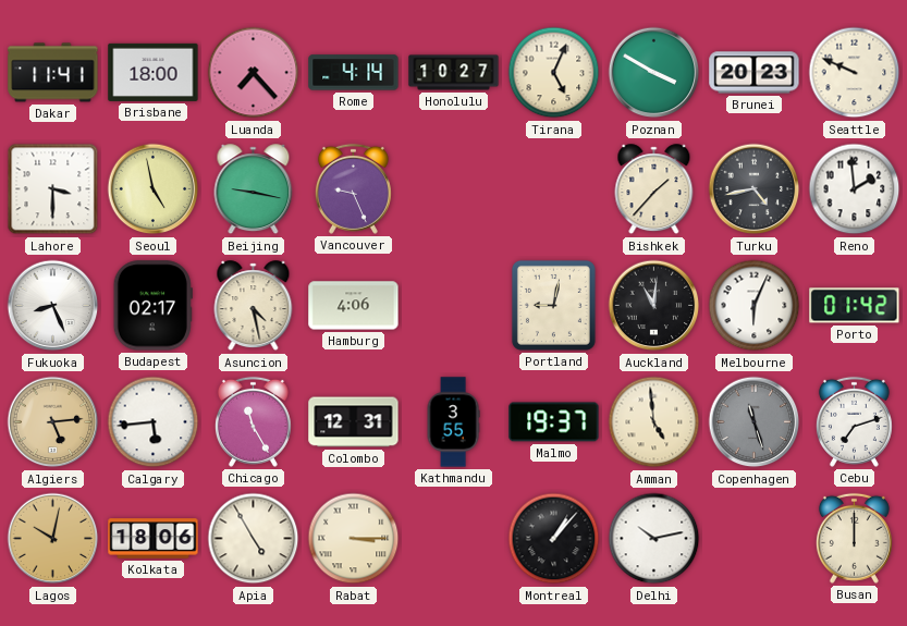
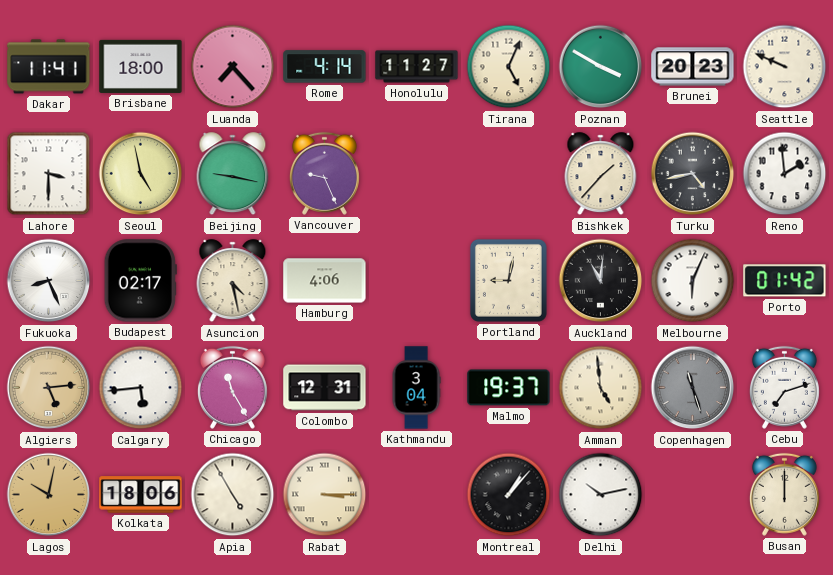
Honolulu: 10:27 -> 11:27 (417, 67)
Kathmandu: 3:55 -> 3:04 (416, 388)
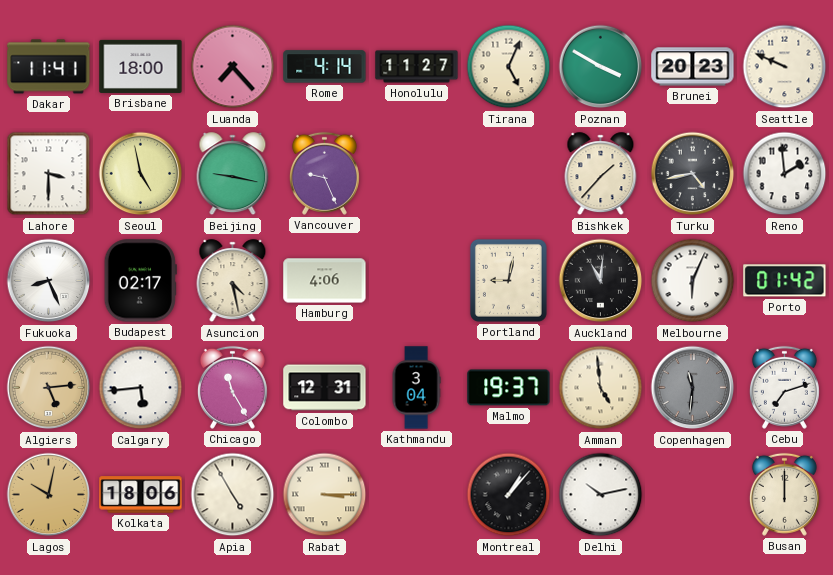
Copenhagen: 11:27 -> 11:31 (693, 388)
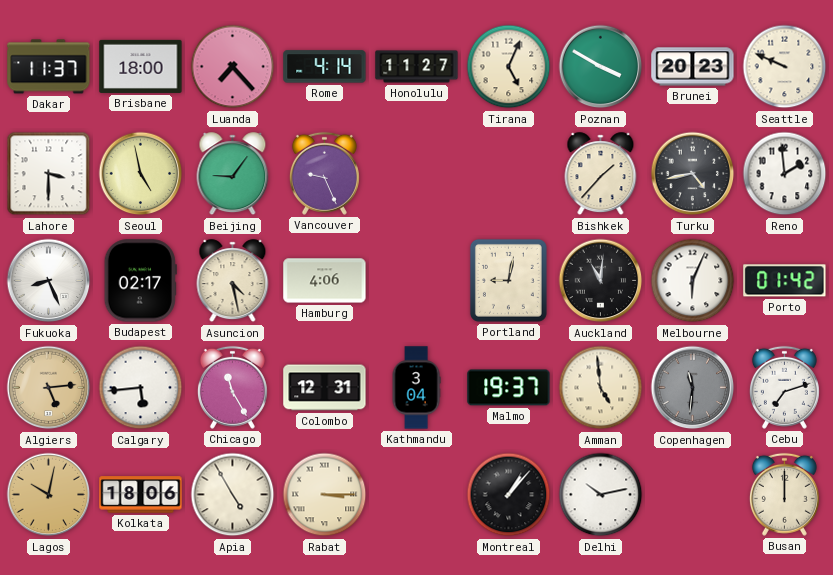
Dakar: 11:41 -> 11:37 (49, 67)
Beijing: 9:17 -> 9:06 (233, 174)
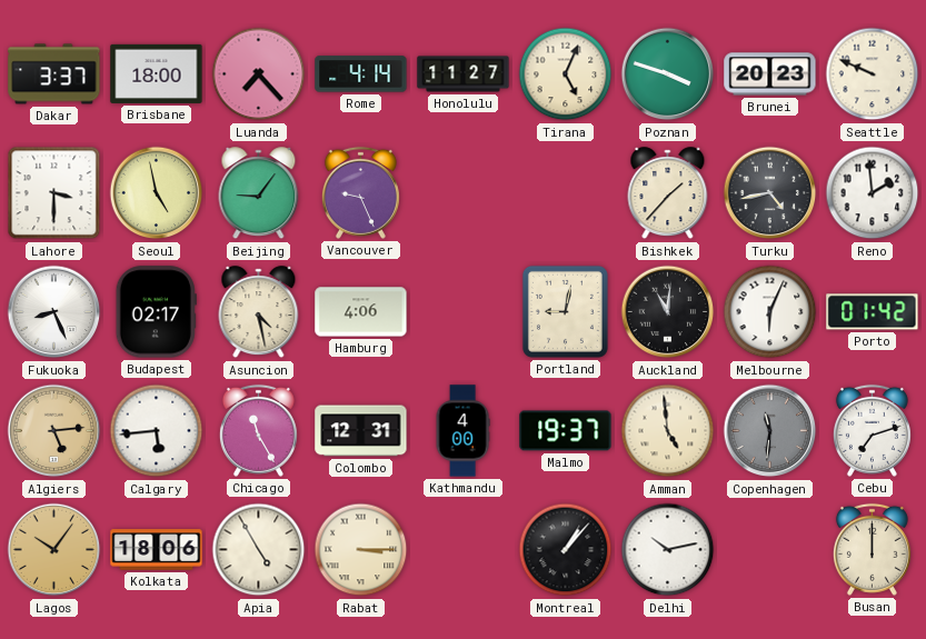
Dakar: 11:37 -> 3:37 (54, 74)
Poznan: 3:50 -> 3:48 (668, 74)
Kathmandu: 3:04 -> 4:00 (462, 431)
Lagos: 10:02 -> 10:06 (54, 550)
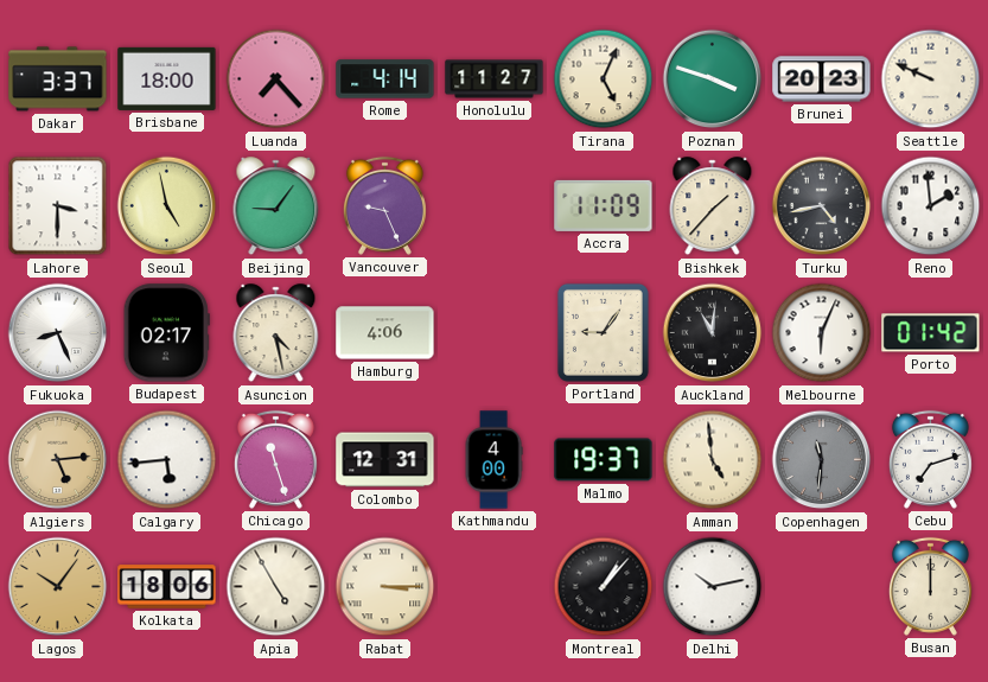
Accra: none -> 11:09 (604, 205)
Portland: 9:02 -> 9:06 (603, 332)
Chicago: 11:25 -> 11:27 (275, 459)
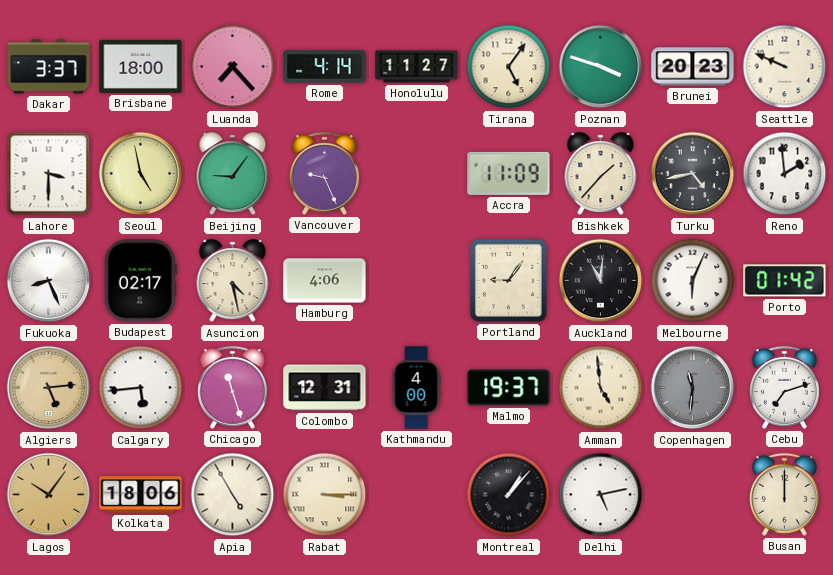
Tirana: 5:04 -> 5:06 (509, 67)
Delhi: 10:13 -> 5:13 (601, 495)
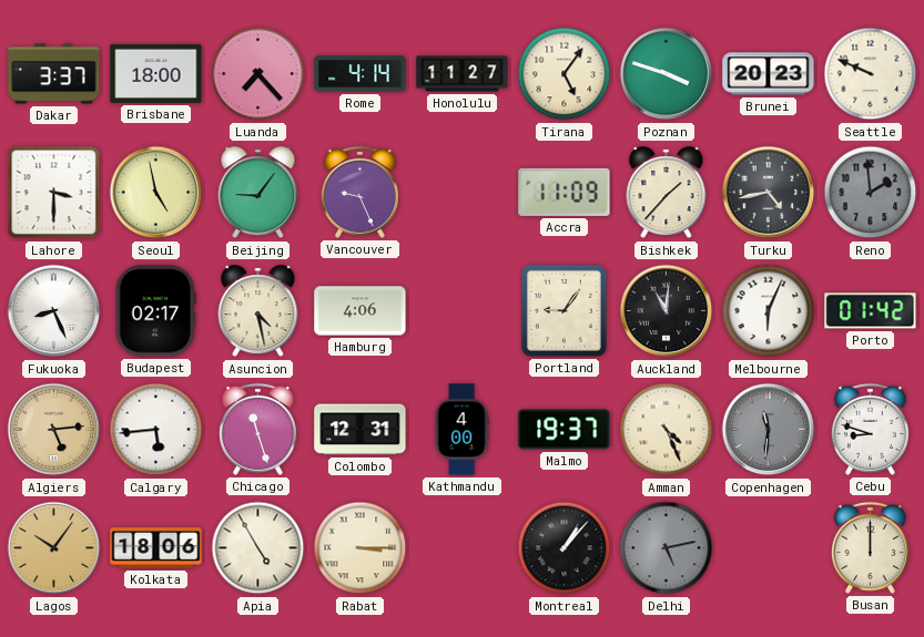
Reno dial: white -> grey (871, 193)
Amman: 4:59 -> 4:26 (667, 430)
Cebu: 7:12 -> 8:48 (870, 429)
Delhi dial: white -> grey (667, 548)
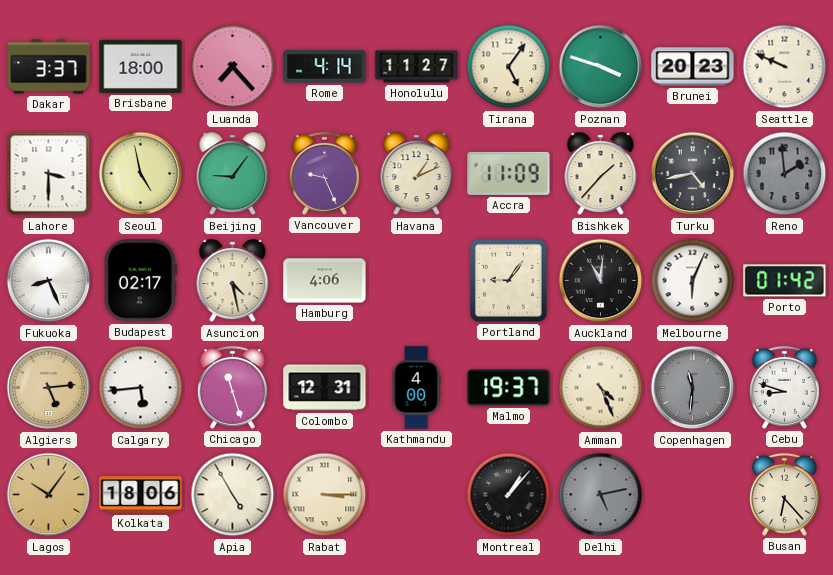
Havana: none -> 1:11 (417, 174)
Busan: 12:00 -> 6:23 (784, 494)
